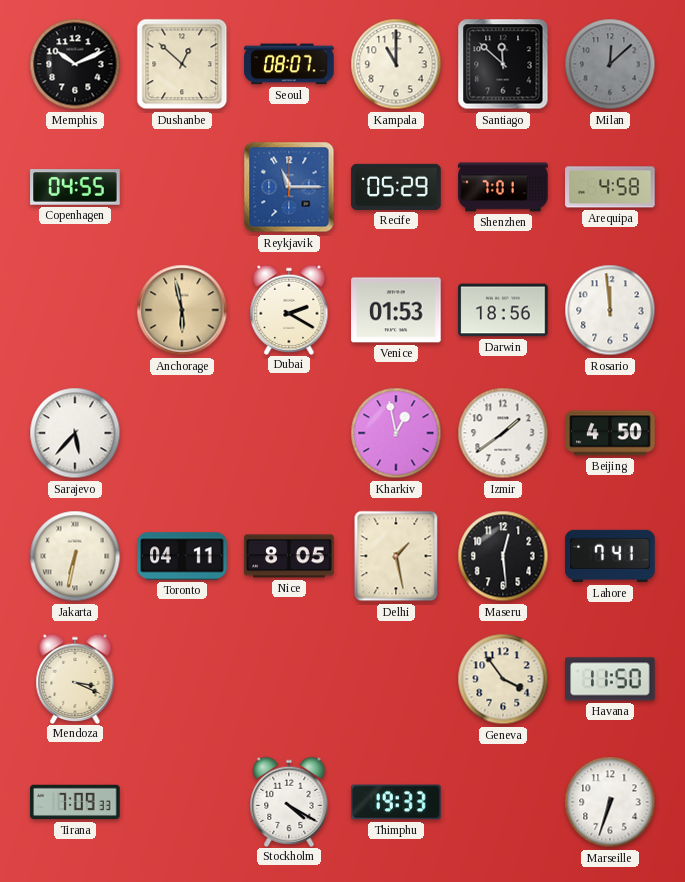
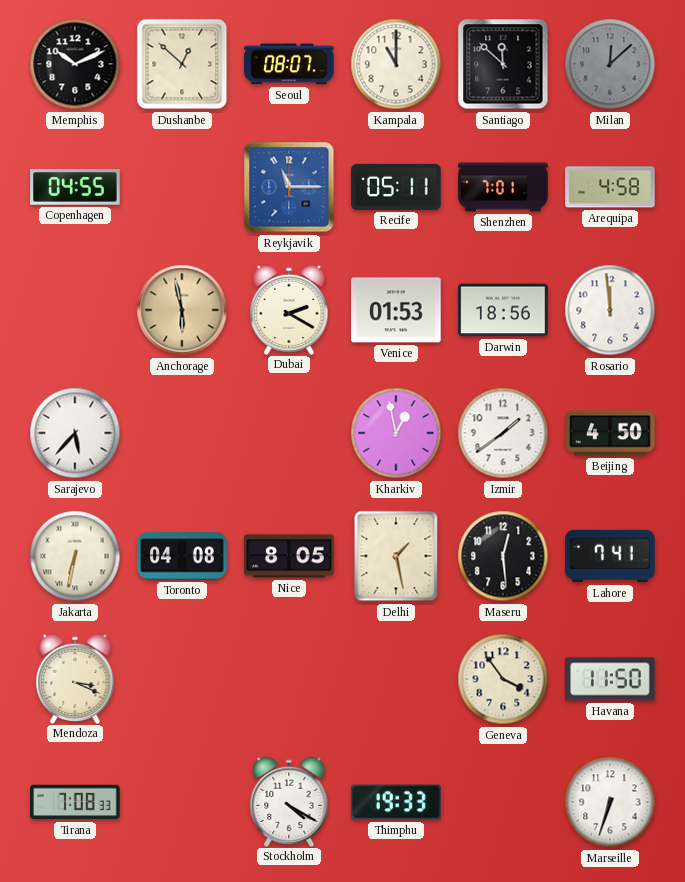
Recife: 05:29 -> 05:11 (396, 187)
Toronto: 04:11 -> 04:08 (182, 556)
Tirana: 7:09 -> 7:08 (75, 802)
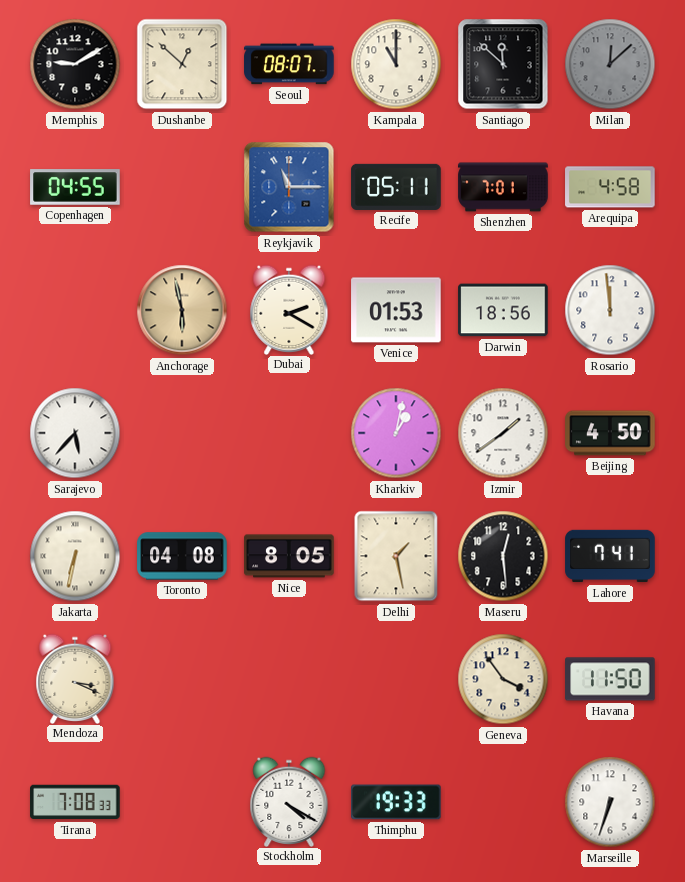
Memphis: 10:11 -> 9:10 (75, 64)
Kharkiv: 12:58 -> 1:02 (396, 433)
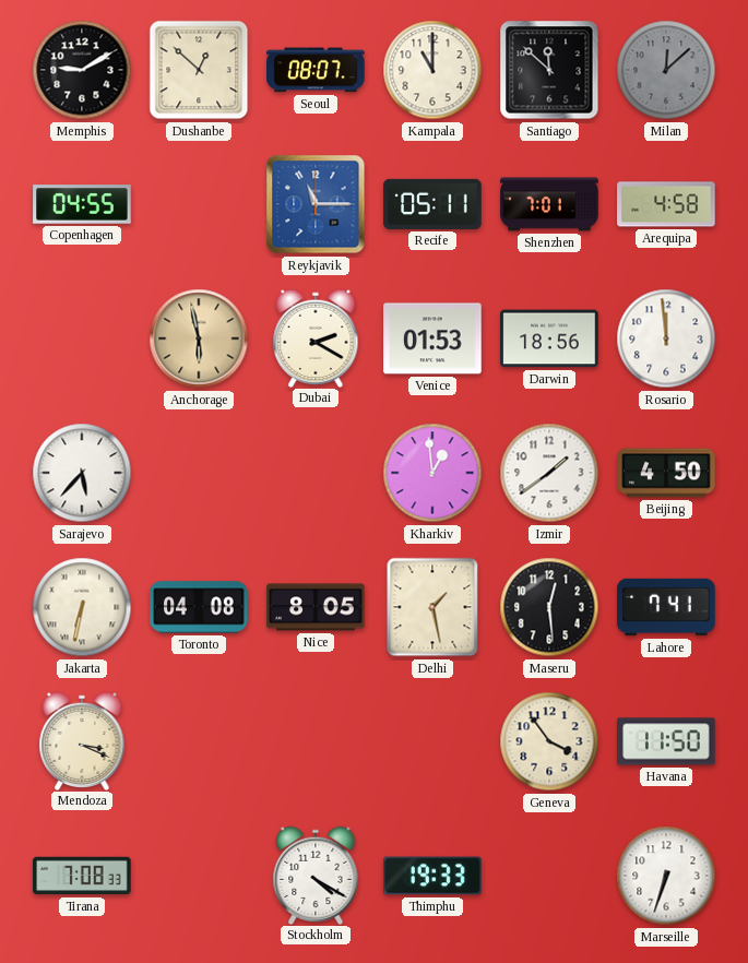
Kharkiv: 1:02 -> 12:59 (432, 473)
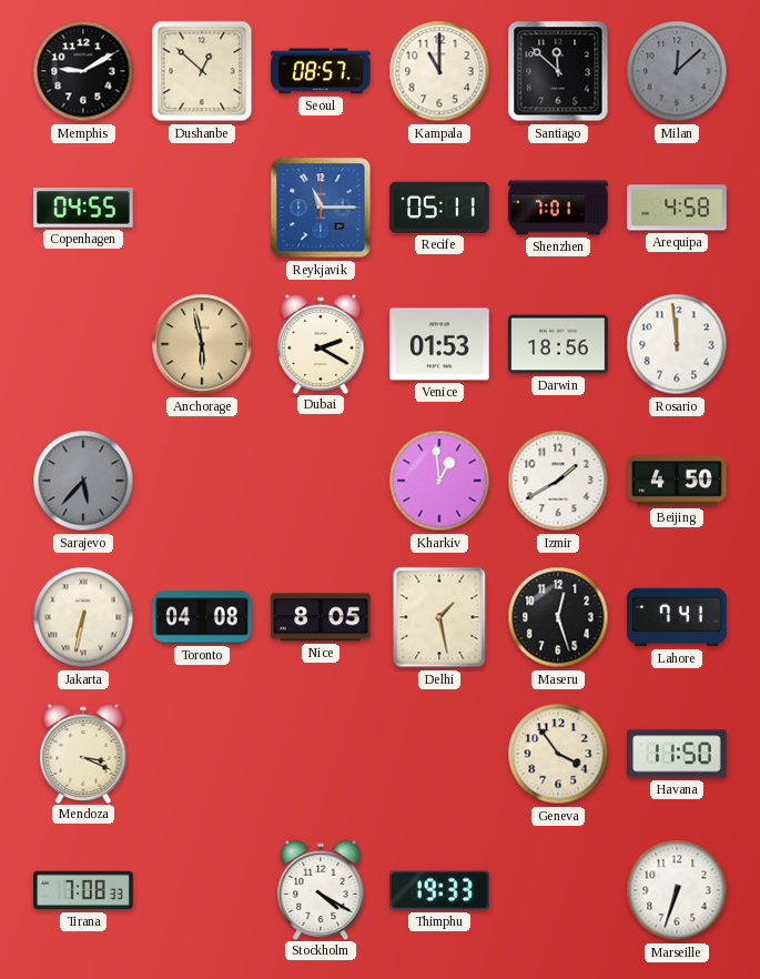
Seoul: 08:07 -> 08:57 (321, 71)
Sarajevo dial: white -> grey (83, 481)
Izmir: 1:39 -> 1:40 (558, 481)
Maseru: 12:29 -> 12:27 (558, 617)
